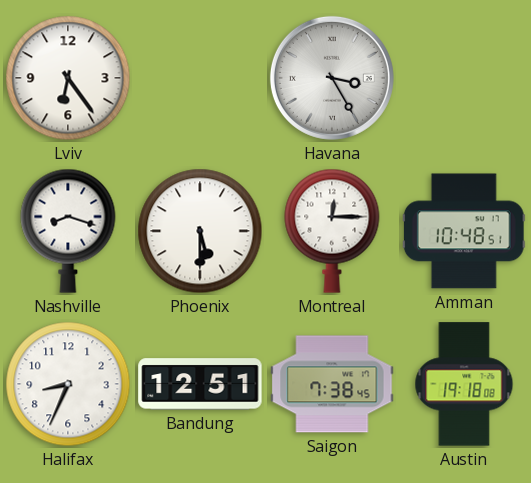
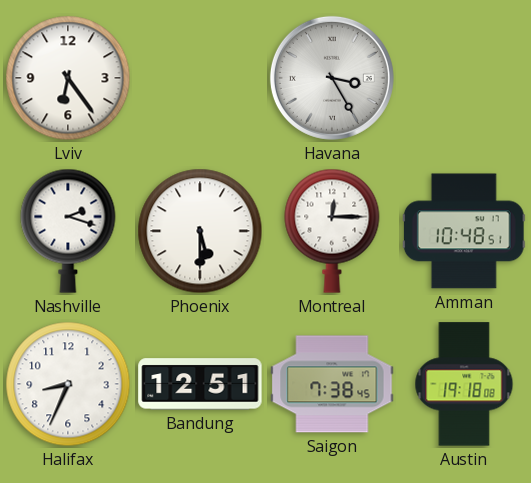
Nashville: 8:18 -> 2:18 (68, 231)
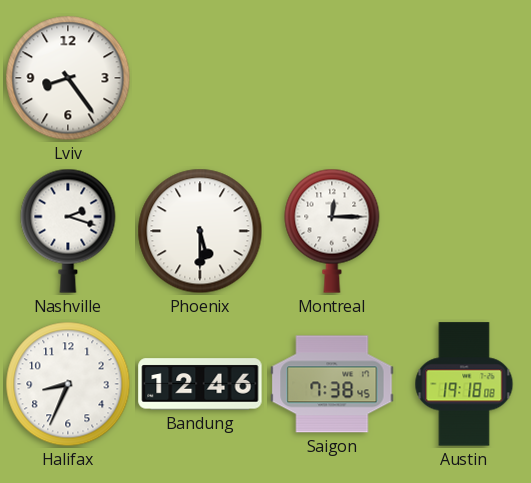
Lviv: 6:24 -> 8:24 (68, 78)
Havana: 3:25 -> none (332, 78)
Amman: 10:48 -> none (464, 231)
Bandung: 12:51 -> 12:46 (200, 384)
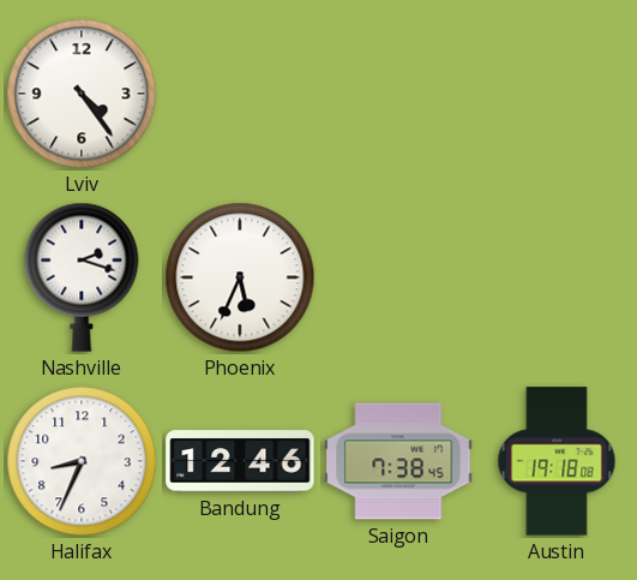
Lviv: 8:24 -> 4:24 (82, 94)
Phoenix: 5:30 -> 5:34 (240, 277)
Montreal: 12:15 -> none (332, 231)
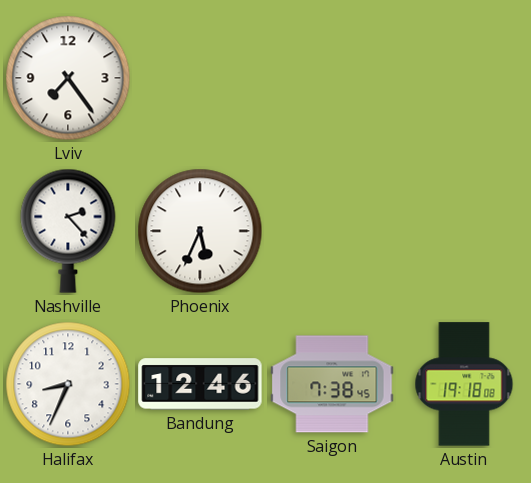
Lviv: 4:24 -> 7:24 (68, 78)
Nashville: 2:18 -> 2:23 (68, 231)
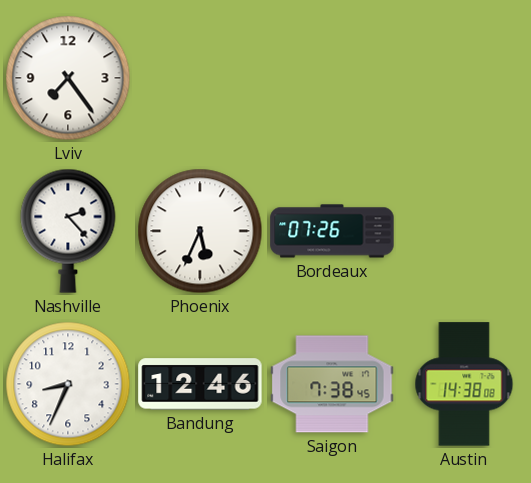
Bordeaux: none -> 07:26 (332, 231)
Austin: 19:18 -> 14:38 (464, 384)
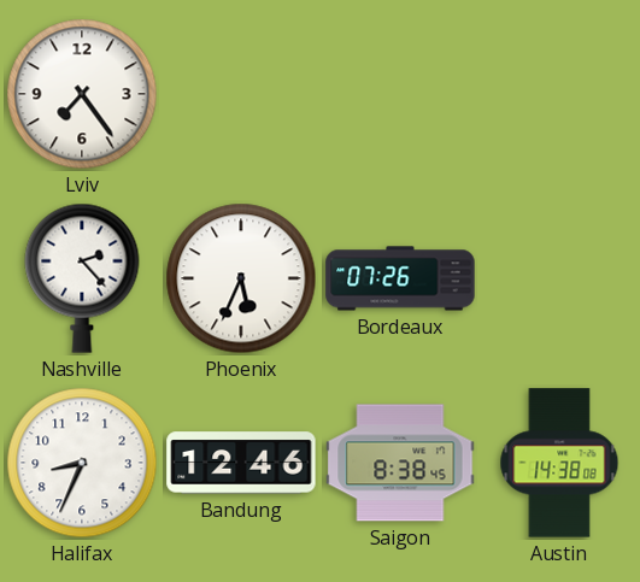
Saigon: 7:38 -> 8:38 (400, 463)
